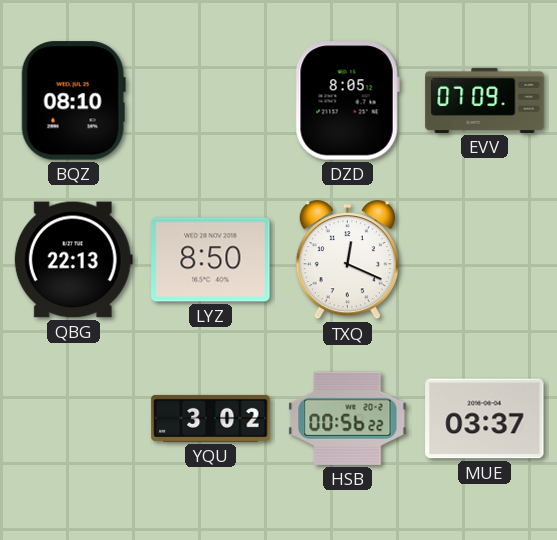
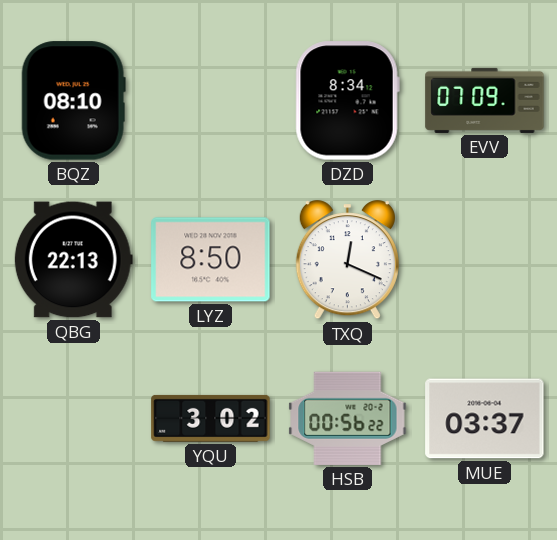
DZD: 8:05 -> 8:34 (347, 101)
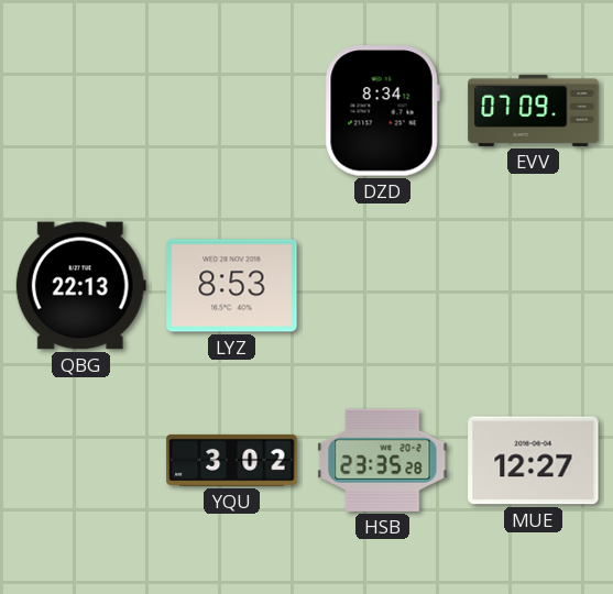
BQZ: 08:10 -> none (73, 101)
LYZ: 8:50 -> 8:53 (232, 286)
TXQ: 12:19 -> none (347, 260)
HSB: 00:56 -> 23:35 (383, 460)
MUE: 03:37 -> 12:27 (534, 461)
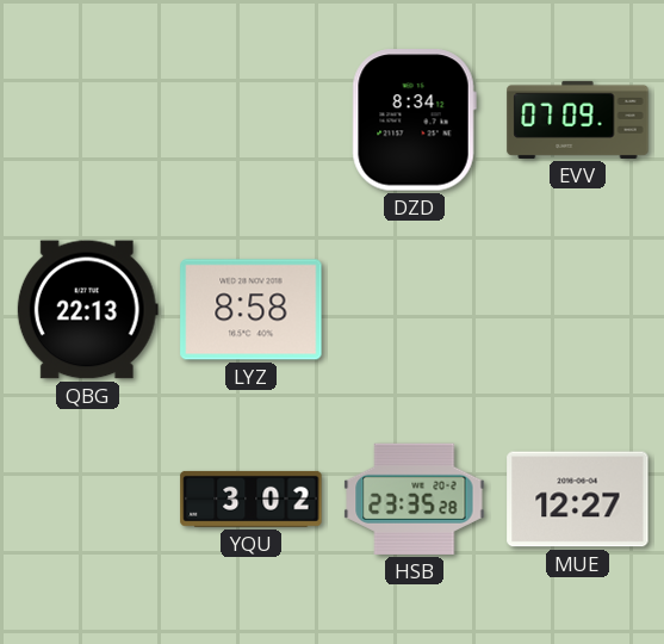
LYZ: 8:53 -> 8:58 (252, 310)
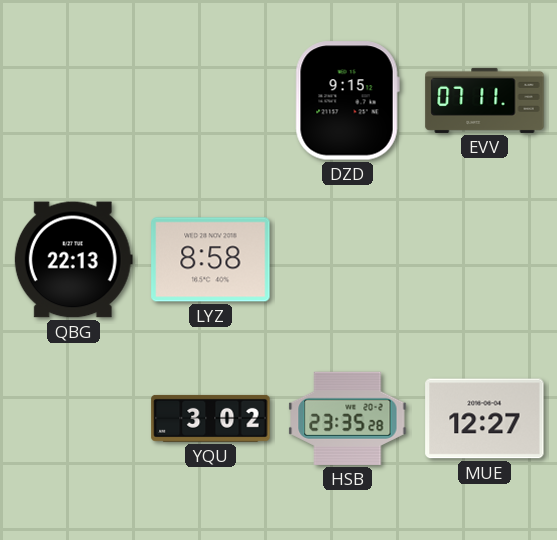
DZD: 8:34 -> 9:15 (347, 101)
EVV: 07:09 -> 07:11 (485, 100)
